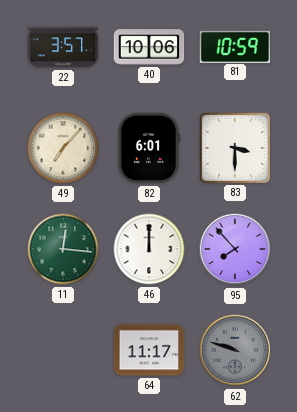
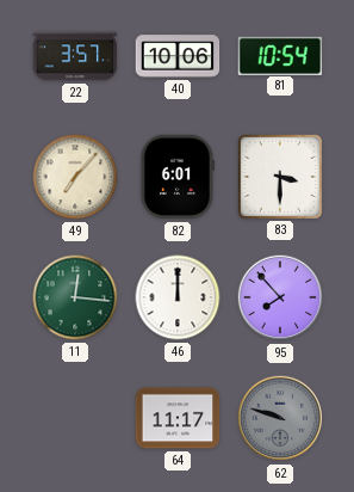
81: 10:59 -> 10:54 (280, 55)
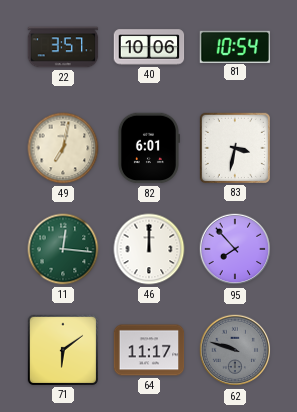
49: 7:07 -> 7:02 (63, 148)
83: 3:30 -> 3:32 (234, 147)
71: none -> 6:09 (62, 349)
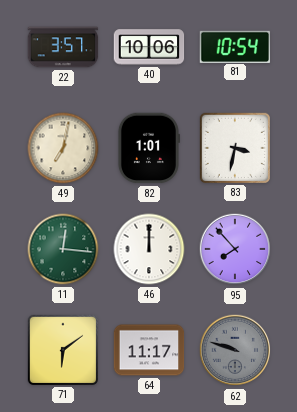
82: 6:01 -> 1:01 (148, 148)
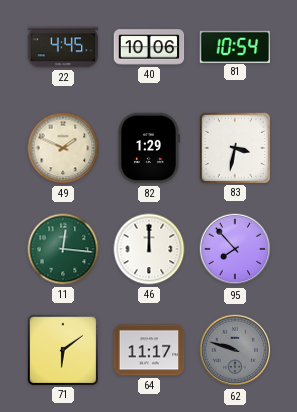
22: 3:57 -> 4:45 (63, 47)
49: 7:02 -> 1:49 (63, 148)
82: 1:01 -> 1:29 (148, 148)
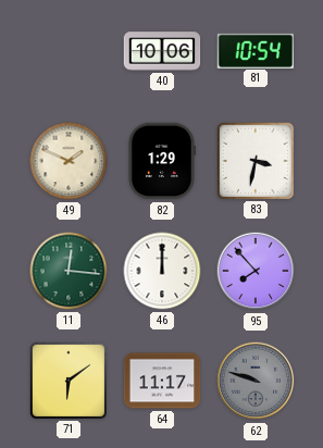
22: 4:45 -> none (63, 47)
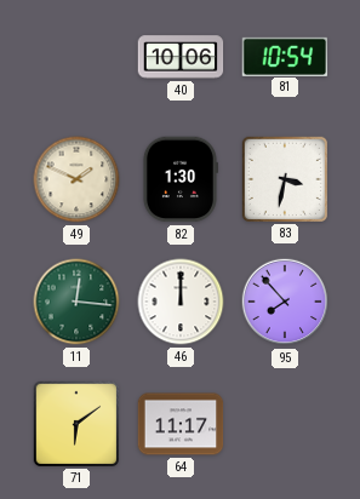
82: 1:29 -> 1:30 (179, 179)
62: 9:48 -> none (256, 381)
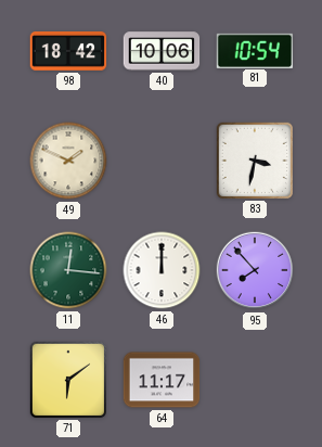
98: none -> 18:42 (68, 52)
82: 1:30 -> none (179, 179)
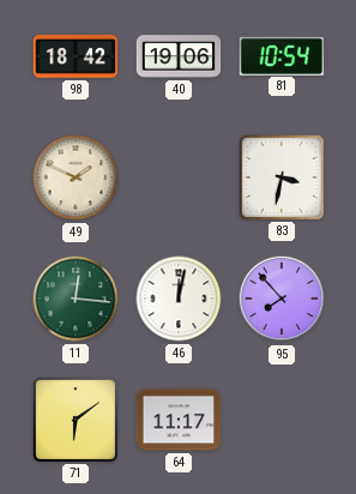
40: 10:06 -> 19:06 (179, 56)
46: 12:00 -> 12:02 (179, 299)
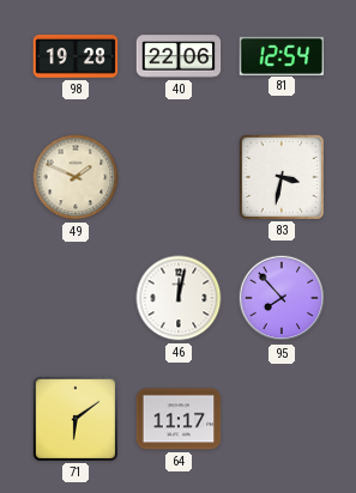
98: 18:42 -> 19:28 (76, 57)
40: 19:06 -> 22:06 (179, 56)
81: 10:54 -> 12:54 (282, 55)
11: 12:16 -> none (76, 299)
